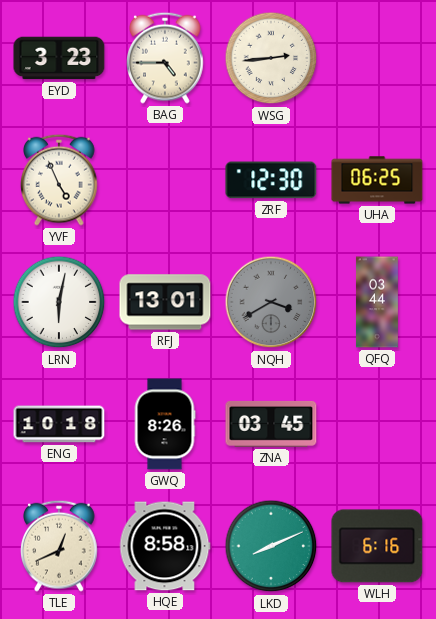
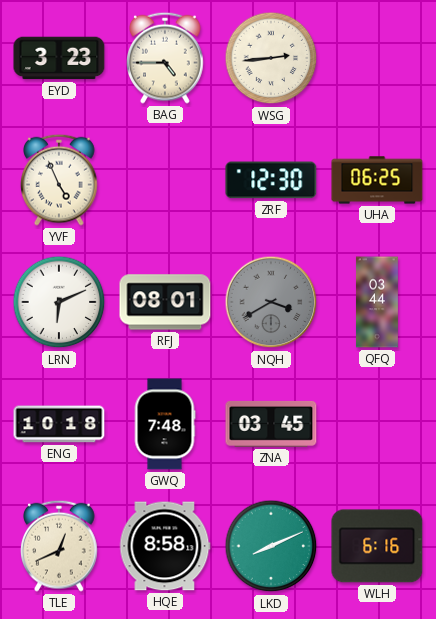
LRN: 6:02 -> 6:11 (59, 302)
RFJ: 13:01 -> 08:01 (165, 302)
GWQ: 8:26 -> 7:48 (165, 424)
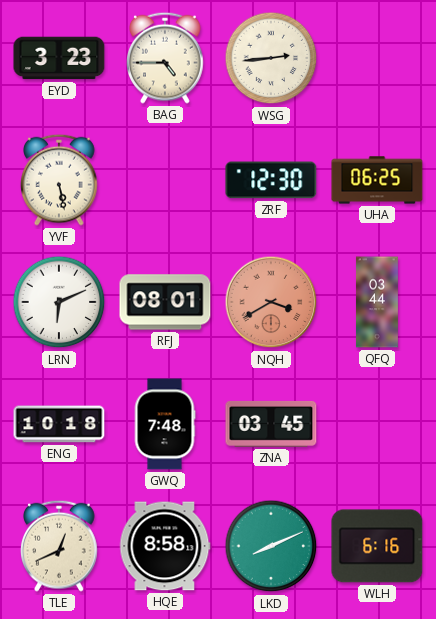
YVF: 4:56 -> 5:28 (60, 180)
NQH dial: grey -> salmon (271, 302)
